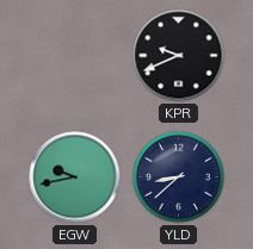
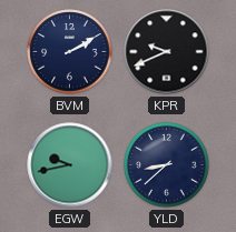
BVM: none -> 2:10 (70, 52)
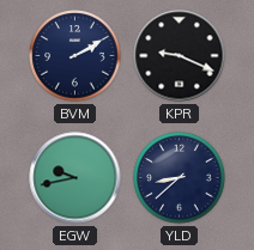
KPR: 9:41 -> 9:19 (180, 56)
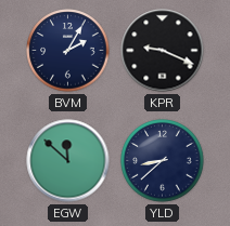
BVM: 2:10 -> 2:05 (68, 51)
EGW: 9:43 -> 11:52 (68, 161)
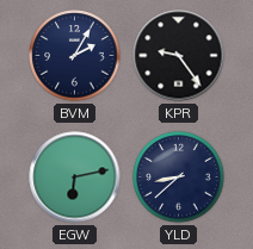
KPR: 9:19 -> 9:24 (179, 56)
EGW: 11:52 -> 6:13 (75, 178)
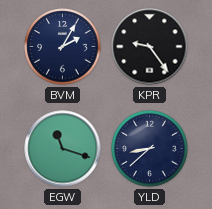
EGW: 6:13 -> 11:18 (63, 149)
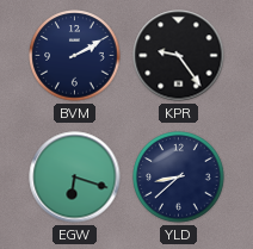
BVM: 2:05 -> 2:10 (75, 56)
EGW: 11:18 -> 6:18 (75, 178)
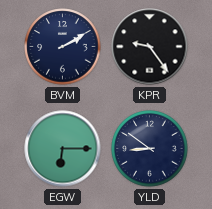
EGW: 6:18 -> 6:15 (63, 149)
YLD: 8:38 -> 8:51 (150, 149)
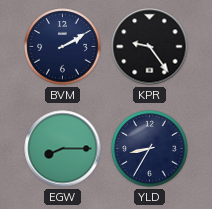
EGW: 6:15 -> 8:15 (63, 149)
YLD: 8:51 -> 8:35 (150, 149)
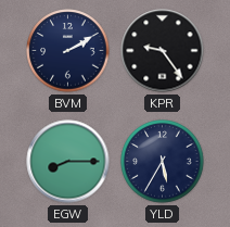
YLD: 8:35 -> 5:35 (163, 162)
